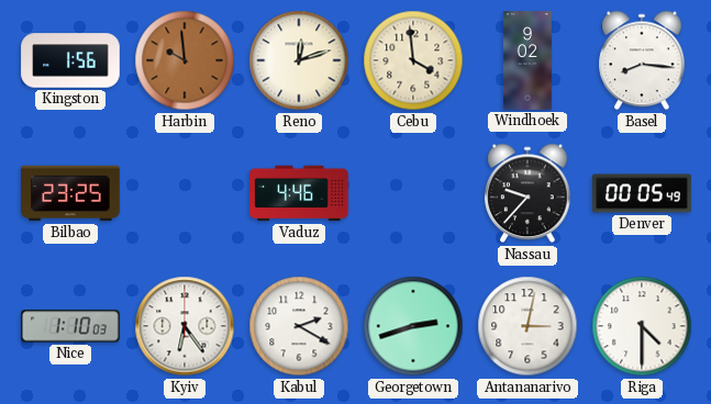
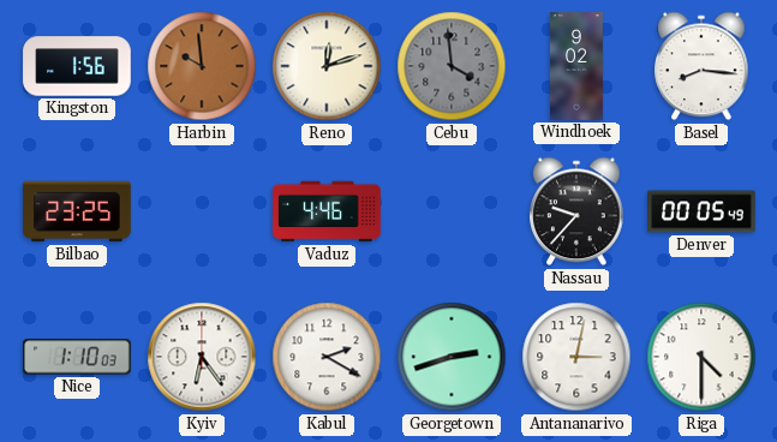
Cebu dial: cream -> grey (452, 66)
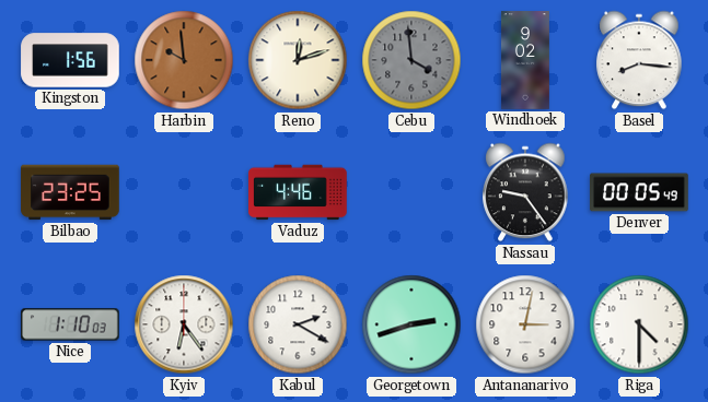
Nassau: 9:37 -> 9:24 (525, 192)
